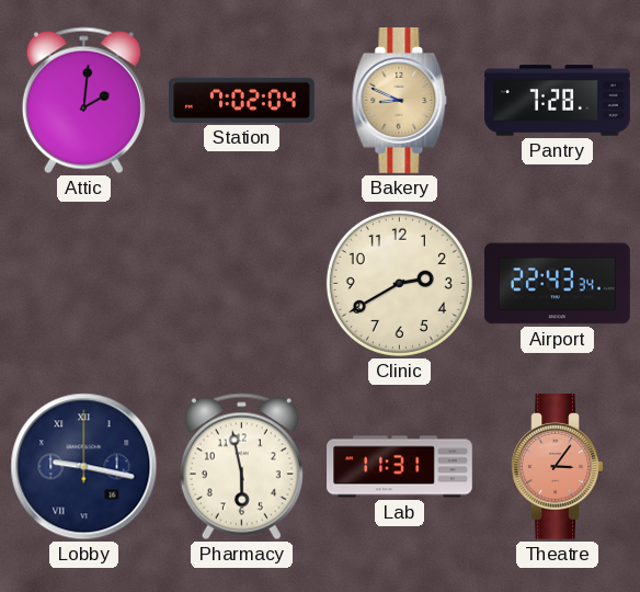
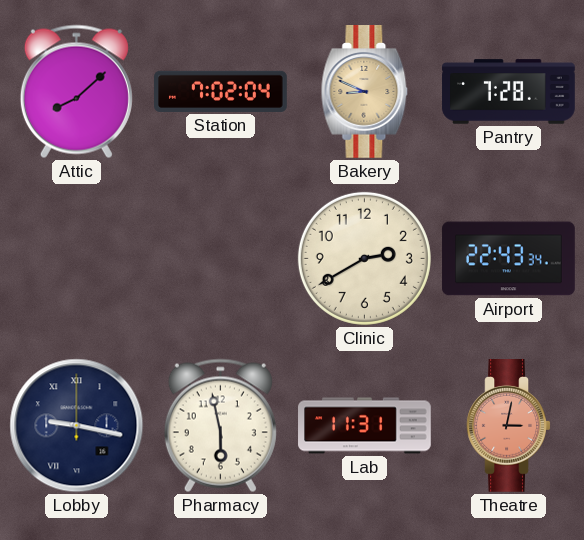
Attic: 2:01 -> 8:08 (76, 92)
Theatre: 3:06 -> 3:02 (509, 426)
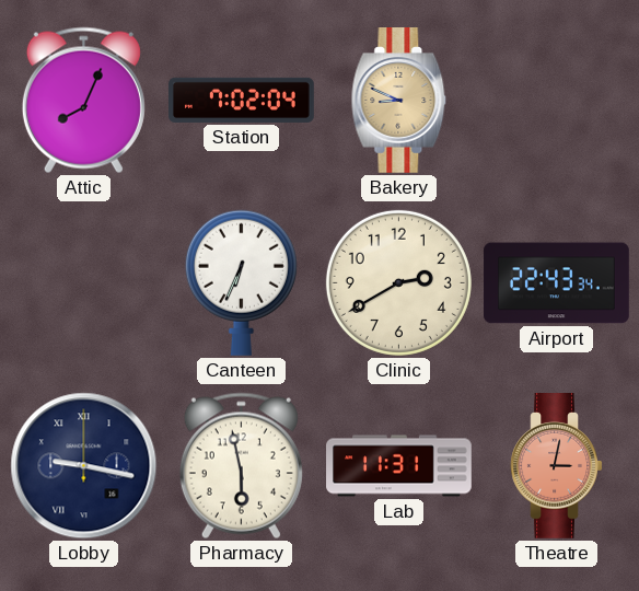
Attic: 8:08 -> 8:04 (83, 101)
Pantry: 7:28 -> none (509, 92)
Canteen: none -> 6:34 (241, 282)
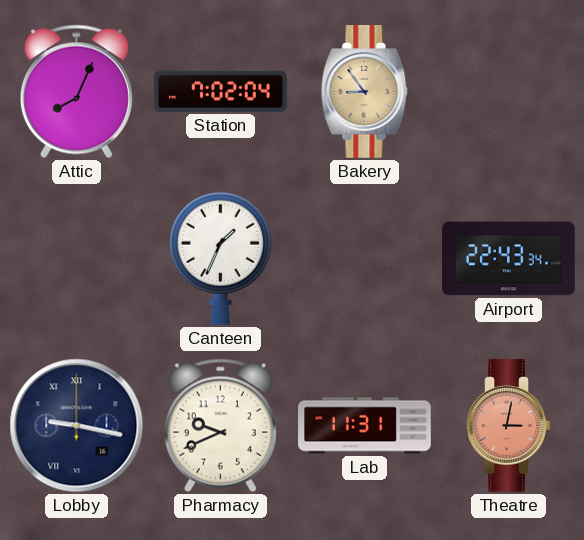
Bakery: 8:49 -> 8:54 (365, 92)
Canteen: 6:34 -> 1:34 (220, 258)
Clinic: 2:40 -> none (398, 282)
Pharmacy: 5:58 -> 9:41 (220, 426)
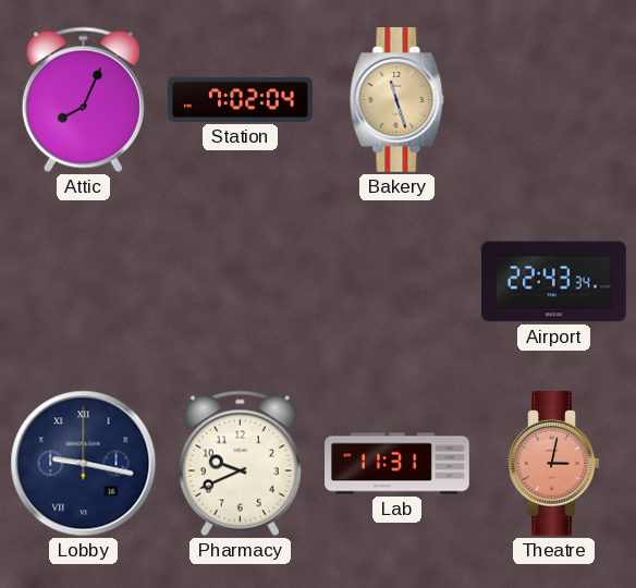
Bakery: 8:54 -> 11:27 (397, 100)
Canteen: 1:34 -> none (220, 258)
